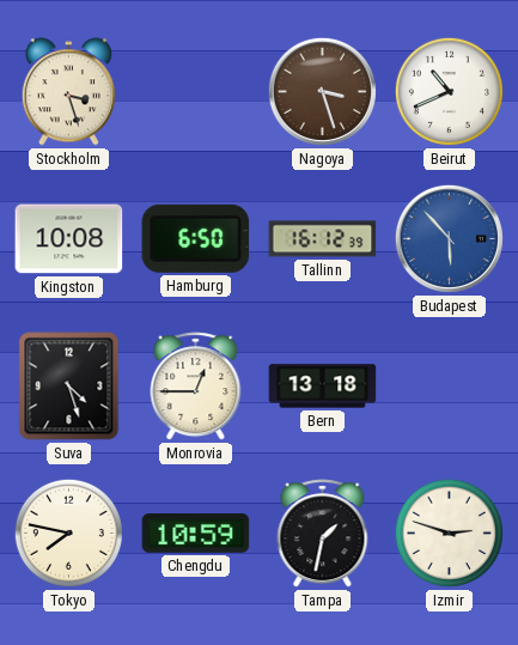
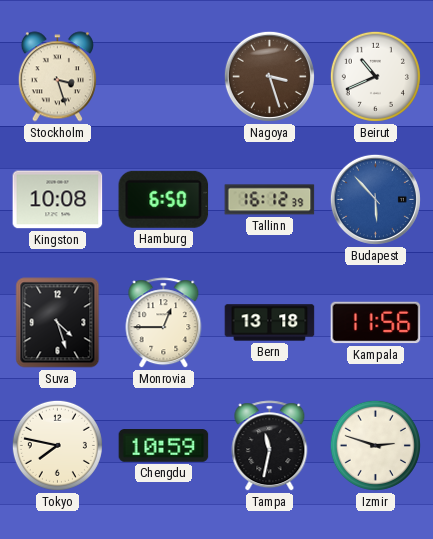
Kampala: none -> 11:56 (376, 323)
Tampa: 1:32 -> 11:32 (270, 446)
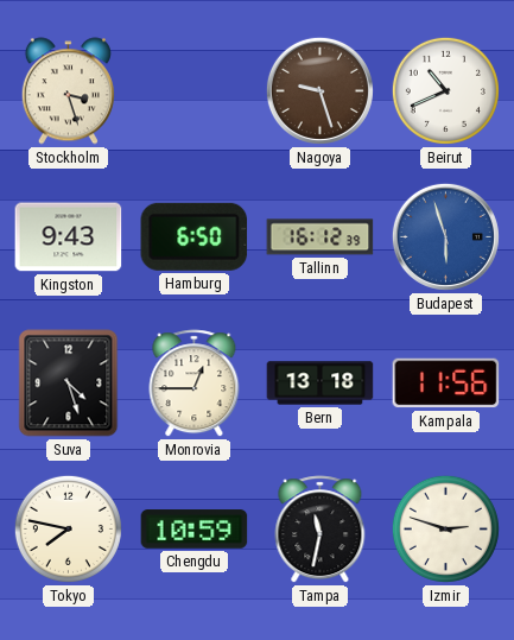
Nagoya: 3:27 -> 9:27 (319, 90)
Kingston: 10:08 -> 9:43 (69, 237)
Budapest: 5:53 -> 5:57 (445, 236)
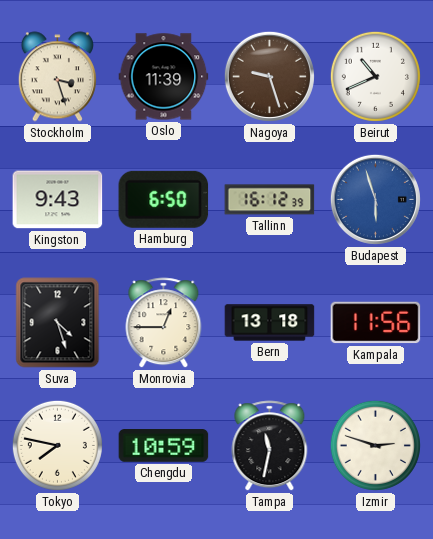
Oslo: none -> 11:39 (164, 77)
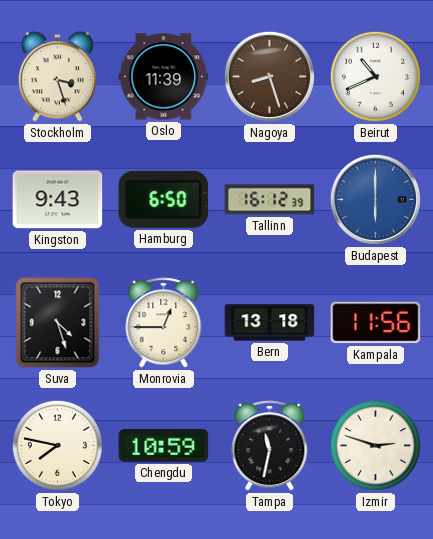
Nagoya: 9:27 -> 8:27 (269, 76)
Budapest: 5:57 -> 6:00 (375, 199)
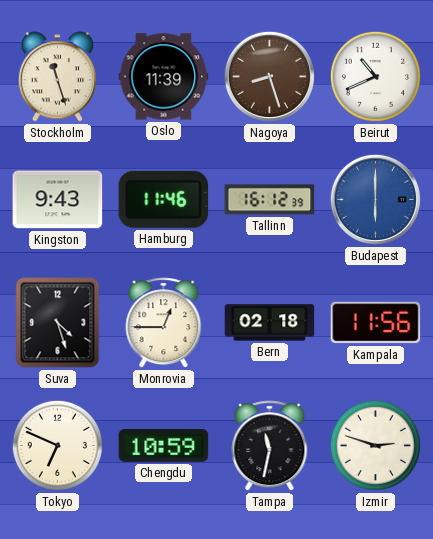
Stockholm: 3:27 -> 11:27 (57, 77)
Hamburg: 6:50 -> 11:46 (164, 199)
Bern: 13:18 -> 02:18 (270, 323)
Tokyo: 7:47 -> 6:49 (57, 445)
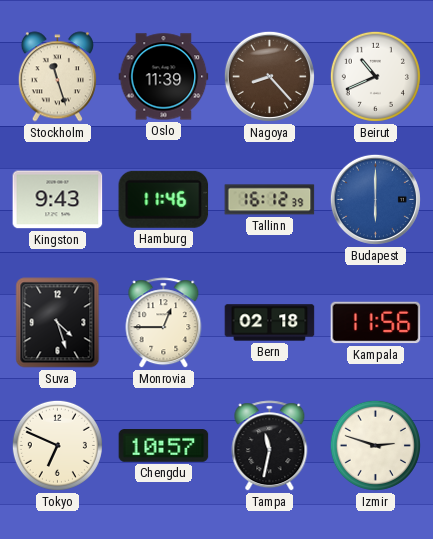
Nagoya: 8:27 -> 8:23 (269, 76)
Chengdu: 10:59 -> 10:57 (164, 446)
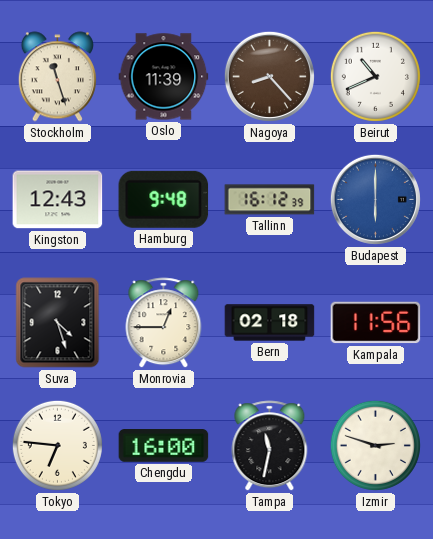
Kingston: 9:43 -> 12:43 (58, 200)
Hamburg: 11:46 -> 9:48 (164, 199)
Tokyo: 6:49 -> 6:46 (57, 445)
Chengdu: 10:57 -> 16:00 (164, 446)
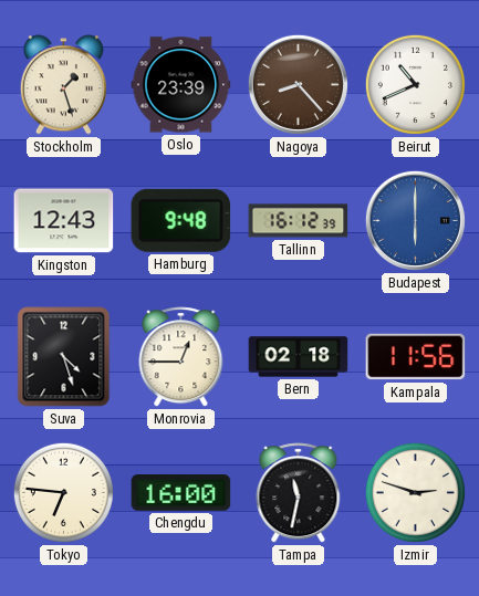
Stockholm: 11:27 -> 1:27 (63, 85)
Oslo: 11:39 -> 23:39 (181, 85)
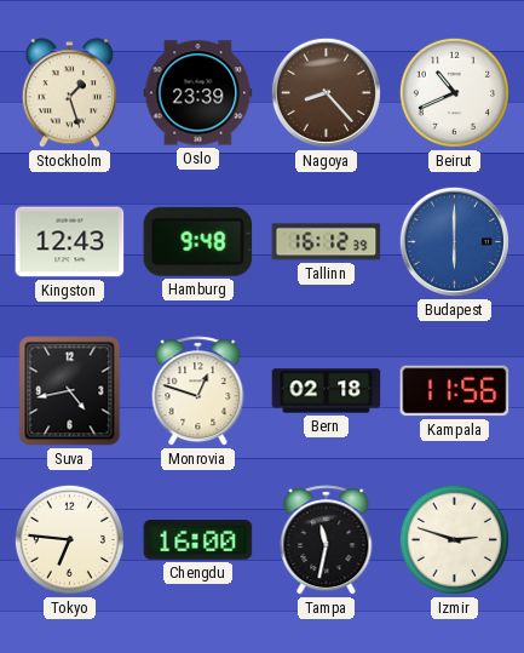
Suva: 4:27 -> 4:43 (70, 391)
Monrovia: 12:45 -> 12:48 (198, 391)
